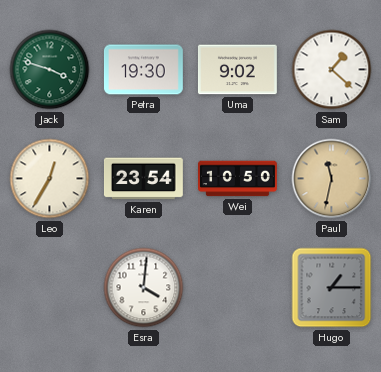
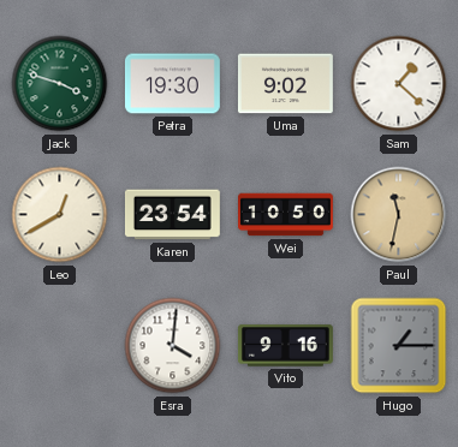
Leo: 12:35 -> 12:40 (60, 215)
Vito: none -> 9:16 (285, 346)
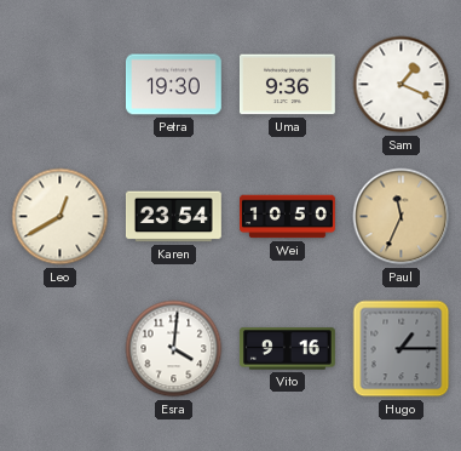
Jack: 3:48 -> none (60, 84)
Uma: 9:02 -> 9:36 (287, 85)
Sam: 1:22 -> 1:19 (402, 85)
Paul: 11:32 -> 11:34 (402, 217)
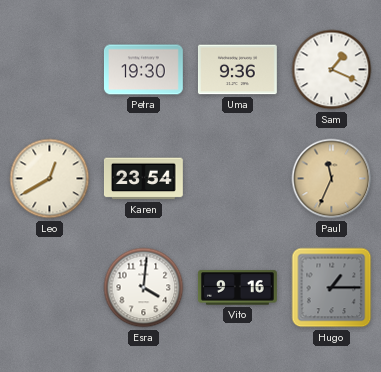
Wei: 10:50 -> none (288, 217)
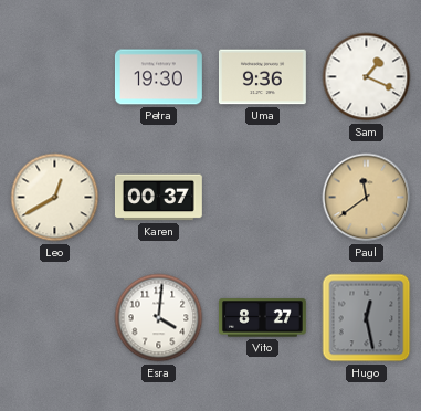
Karen: 23:54 -> 00:37 (158, 198)
Paul: 11:34 -> 11:39 (367, 198)
Vito: 9:16 -> 8:27 (262, 318)
Hugo: 1:15 -> 12:28 (367, 318)
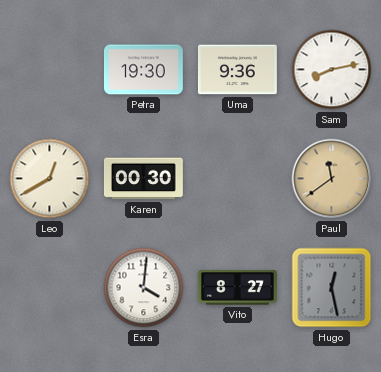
Sam: 1:19 -> 8:13 (332, 70)
Karen: 00:37 -> 00:30 (143, 179)
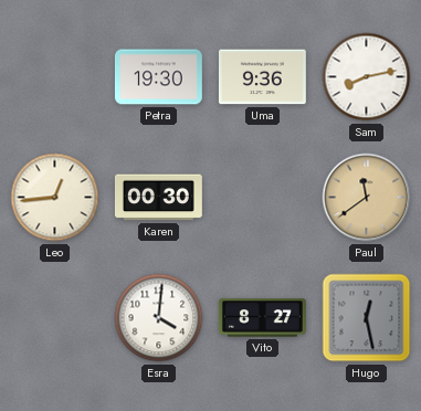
Leo: 12:40 -> 12:44 (55, 198)
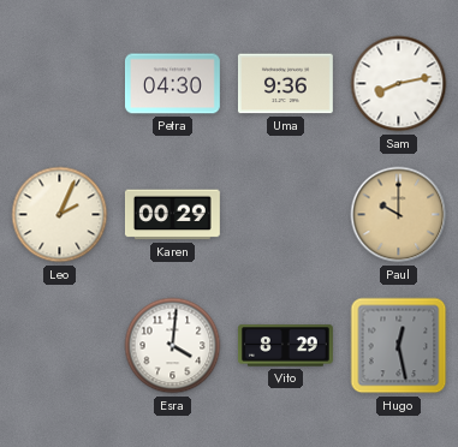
Petra: 19:30 -> 04:30 (172, 84)
Leo: 12:44 -> 2:04 (60, 215)
Karen: 00:30 -> 00:29 (172, 215)
Paul: 11:39 -> 10:00 (399, 215)
Vito: 8:27 -> 8:29 (285, 346)
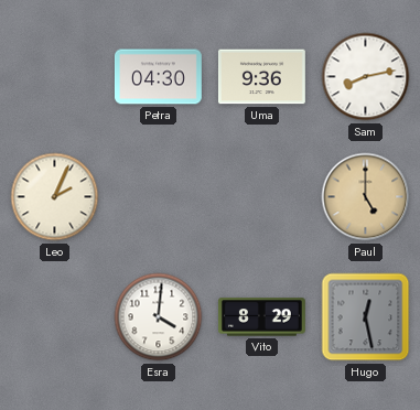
Karen: 00:29 -> none (172, 215)
Paul: 10:00 -> 5:00 (366, 197)
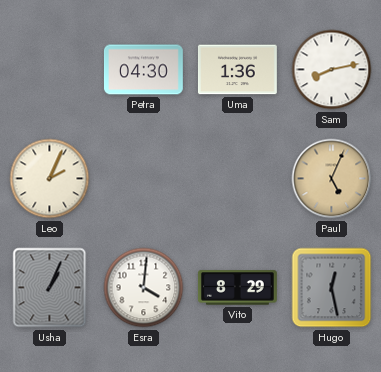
Uma: 9:36 -> 1:36 (237, 70)
Paul: 5:00 -> 5:04 (332, 179)
Usha: none -> 1:04 (50, 288)
